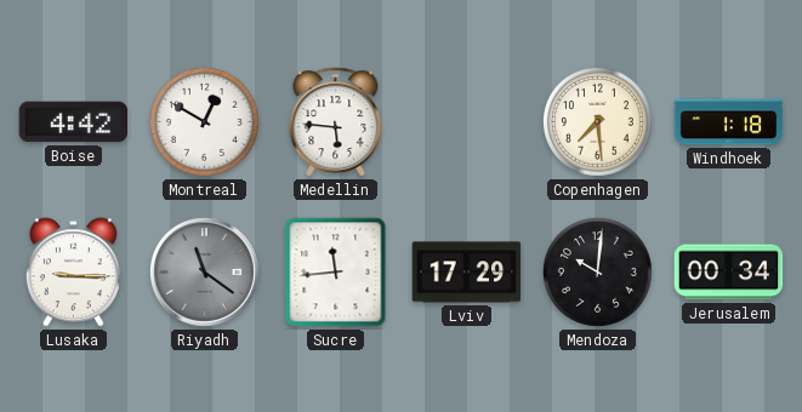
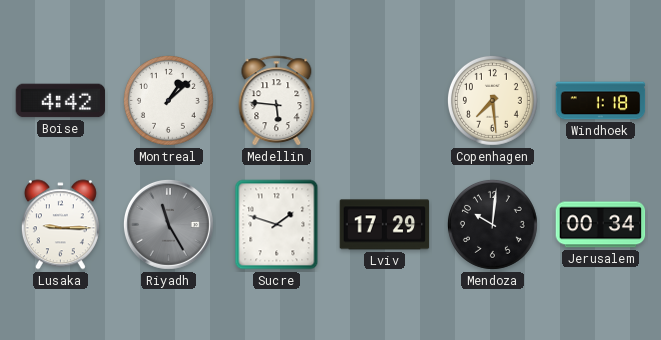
Montreal: 12:50 -> 1:08 (168, 100)
Riyadh: 11:21 -> 11:25 (168, 224)
Sucre: 11:44 -> 1:48 (277, 225)
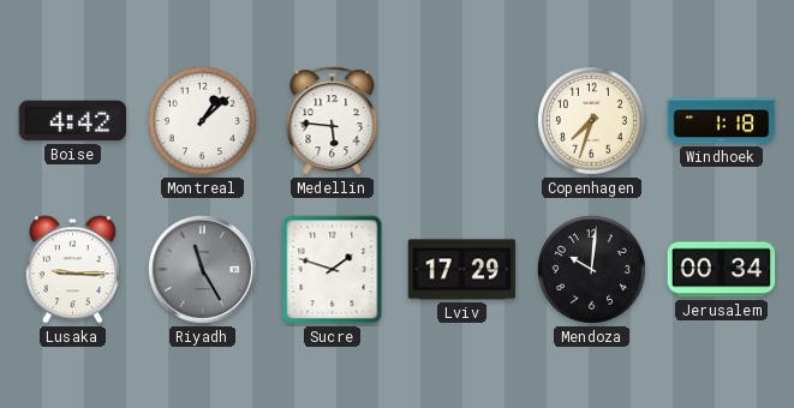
Copenhagen: 7:29 -> 7:33 (591, 120)
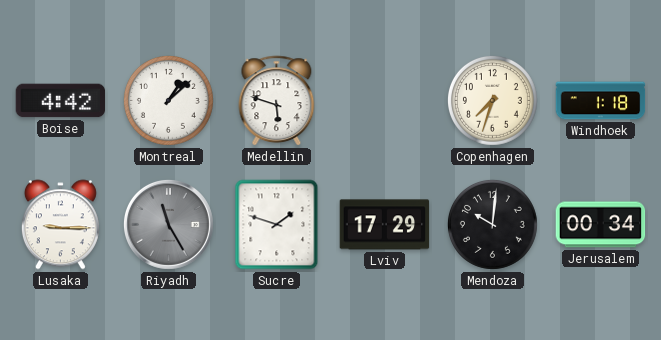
Medellin: 5:46 -> 5:48 (277, 101)
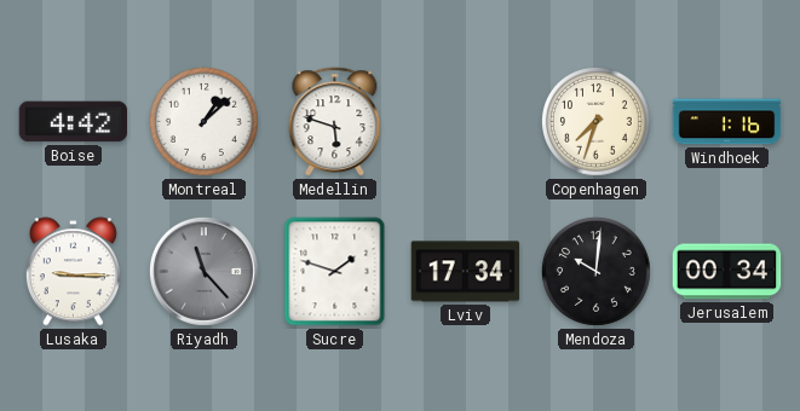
Windhoek: 1:18 -> 1:16 (727, 122)
Riyadh: 11:25 -> 11:23 (203, 271)
Lviv: 17:29 -> 17:34 (466, 272)
